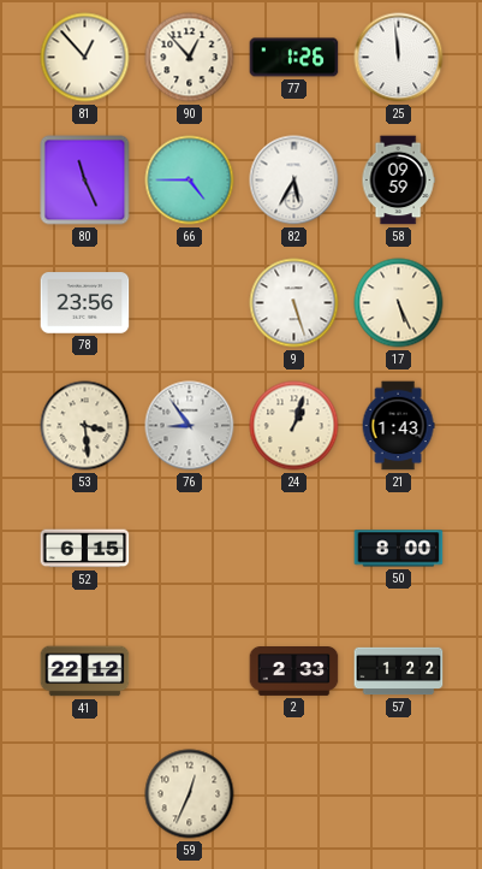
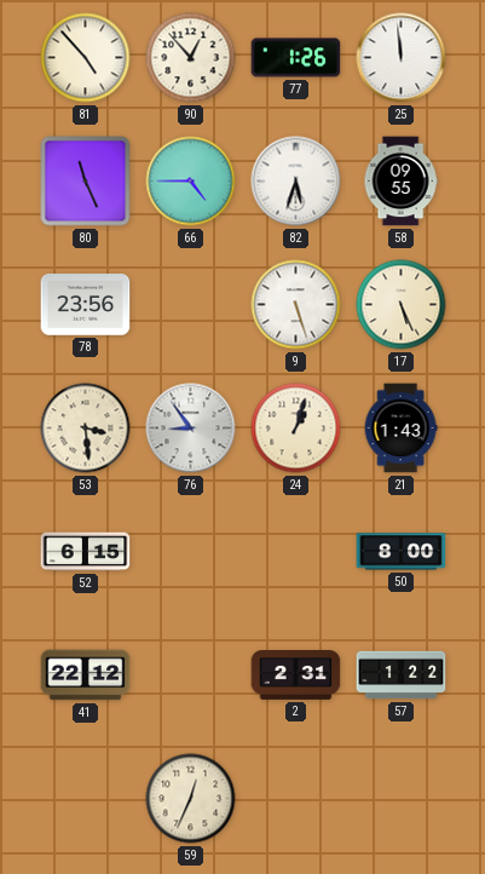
81: 12:53 -> 4:53 (86, 58)
82: 5:35 -> 5:33 (296, 182)
58: 09:59 -> 09:55 (400, 182)
2: 2:33 -> 2:31 (296, 675)
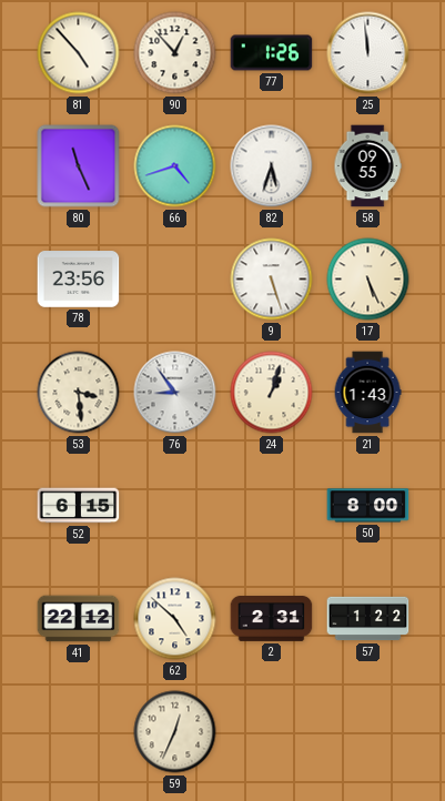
66: 4:45 -> 4:42 (175, 166)
62: none -> 4:52 (175, 619)
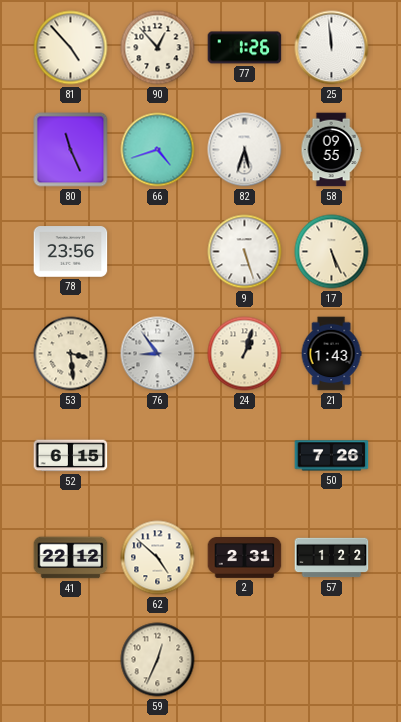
50: 8:00 -> 7:26 (332, 456)
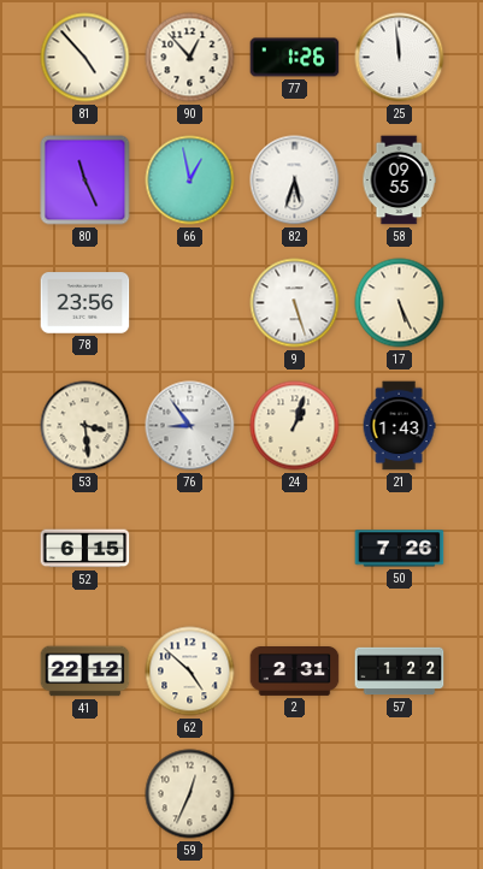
66: 4:42 -> 12:58 (190, 181)
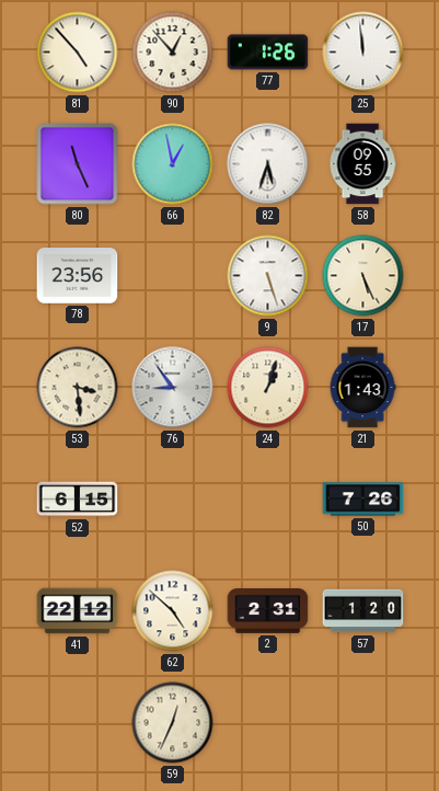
57: 1:22 -> 1:20 (363, 611)
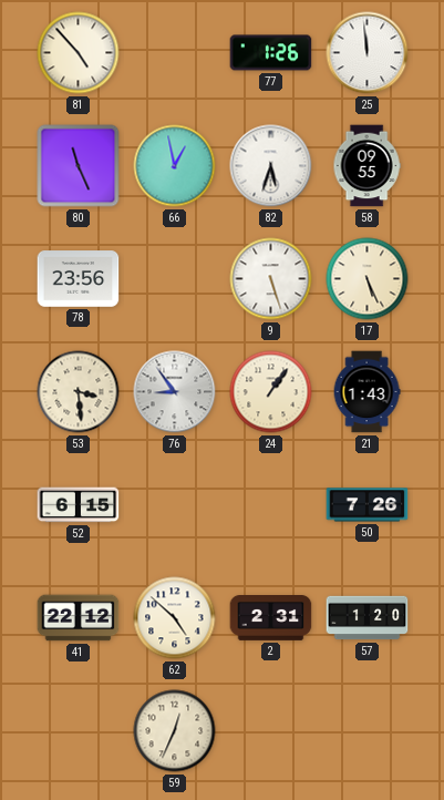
90: 12:53 -> none (173, 53)
24: 1:03 -> 1:06 (271, 392)
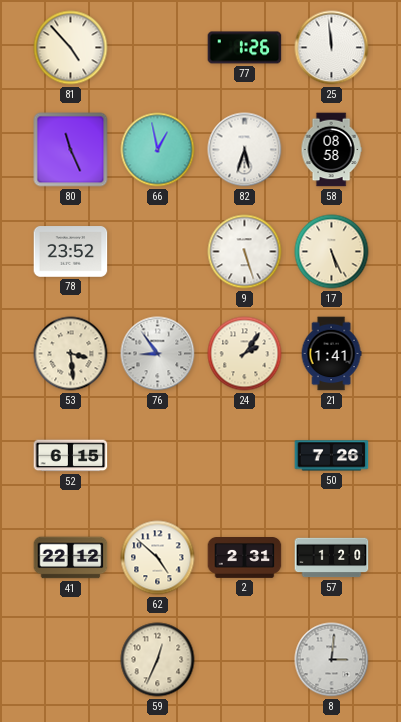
58: 09:55 -> 08:58 (331, 150)
78: 23:56 -> 23:52 (71, 252)
24: 1:06 -> 2:06 (245, 354)
21: 1:43 -> 1:41 (331, 354)
8: none -> 3:01 (332, 660)
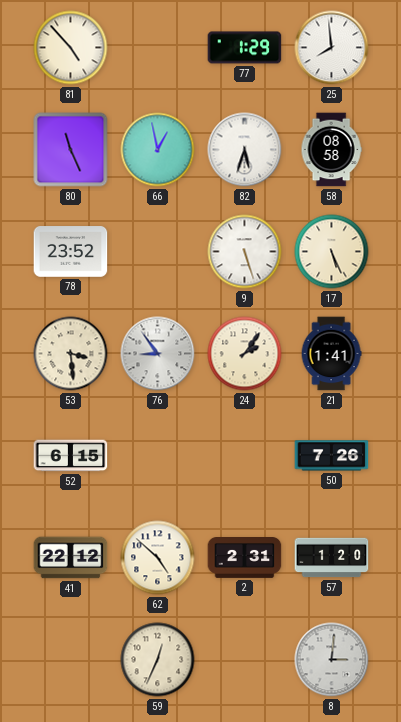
77: 1:26 -> 1:29 (245, 48)
25: 11:59 -> 7:59 (332, 48)
